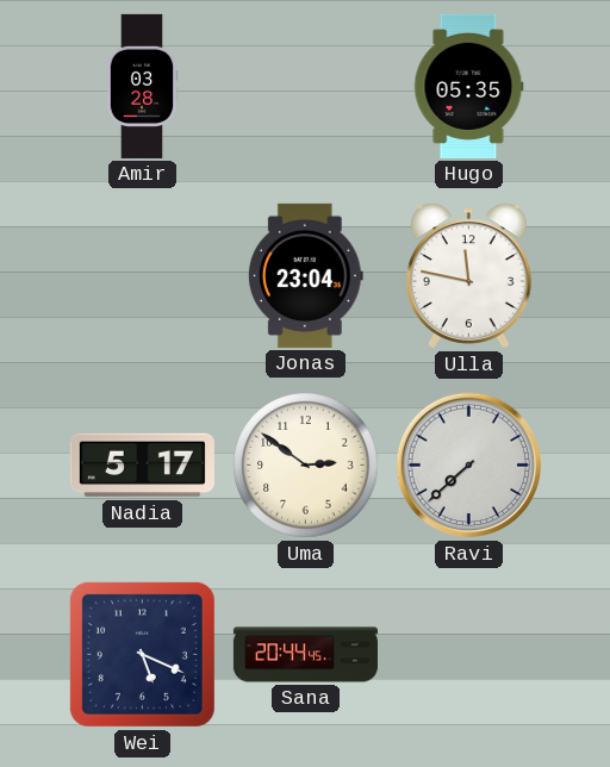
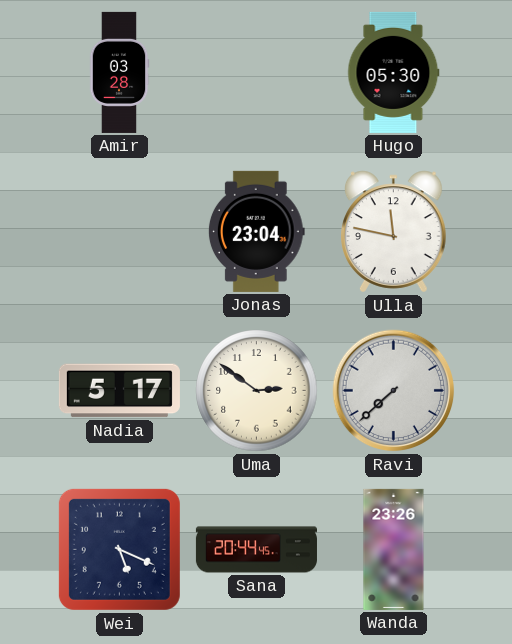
Hugo: 05:35 -> 05:30 (394, 72)
Wanda: none -> 23:26 (394, 549)
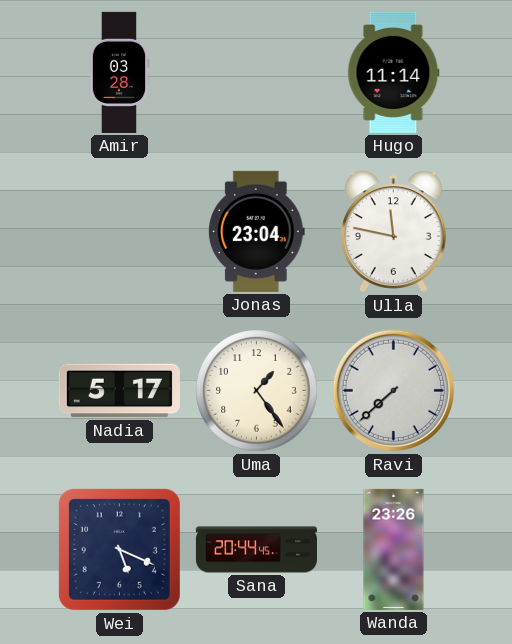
Hugo: 05:30 -> 11:14 (394, 72)
Uma: 2:51 -> 1:24 (257, 391)
